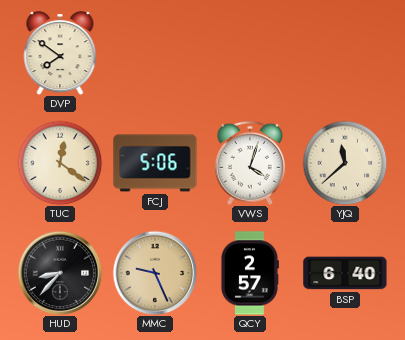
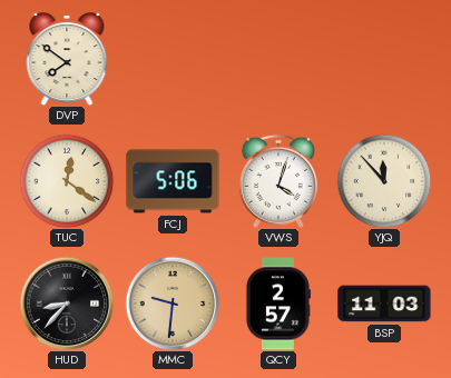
YJQ: 11:38 -> 11:53 (384, 181)
MMC: 9:26 -> 9:31 (173, 304)
BSP: 6:40 -> 11:03 (384, 304)
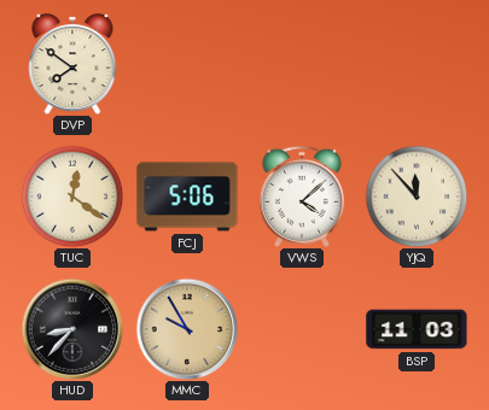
VWS: 4:03 -> 4:08 (302, 197)
MMC: 9:31 -> 9:55 (187, 329)
QCY: 2:57 -> none (277, 304)
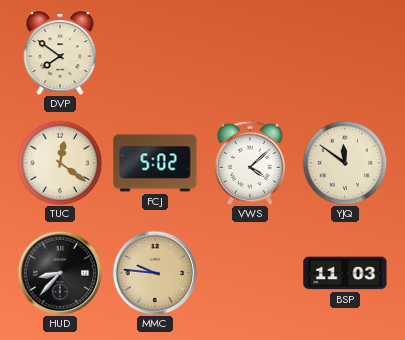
FCJ: 5:06 -> 5:02 (155, 163)
YJQ: 11:53 -> 11:51 (345, 163)
MMC: 9:55 -> 9:46 (155, 273)
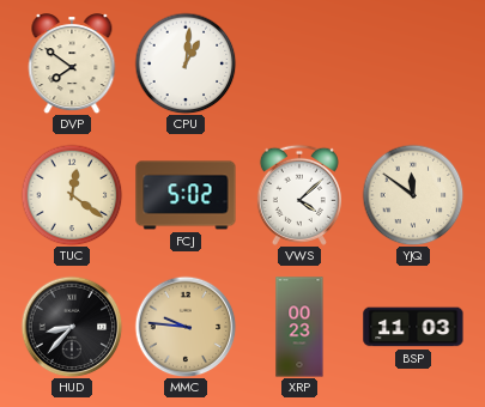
CPU: none -> 1:01 (186, 63)
XRP: none -> 00:23 (299, 327)
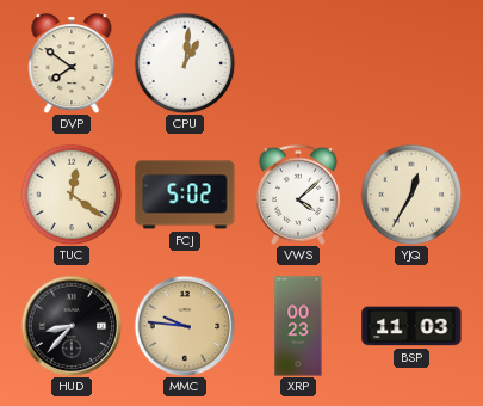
YJQ: 11:51 -> 12:35 (411, 195)
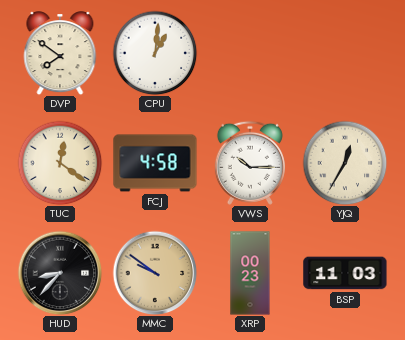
FCJ: 5:02 -> 4:58 (155, 163)
VWS: 4:08 -> 10:15 (250, 163)
MMC: 9:46 -> 9:51 (155, 273)
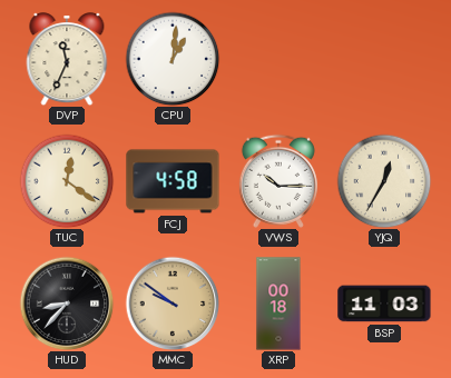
DVP: 7:51 -> 11:34 (67, 59)
XRP: 00:23 -> 00:18 (278, 304)
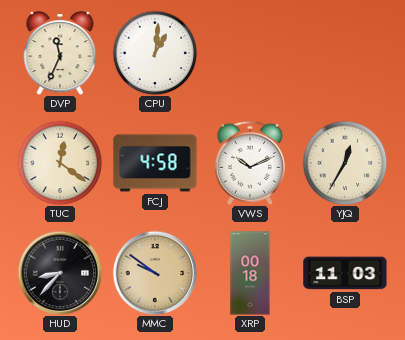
VWS: 10:15 -> 10:11 (250, 163)
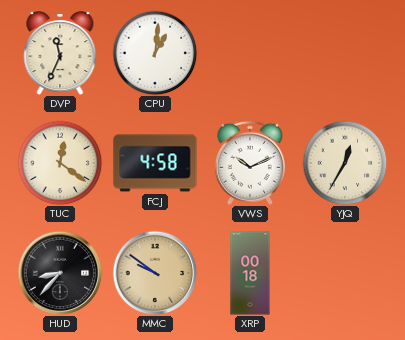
BSP: 11:03 -> none (345, 273)
